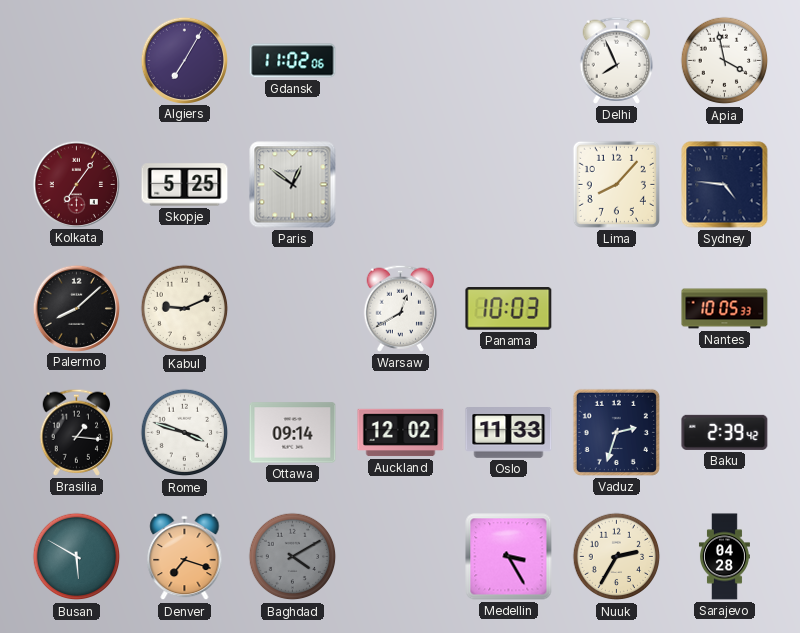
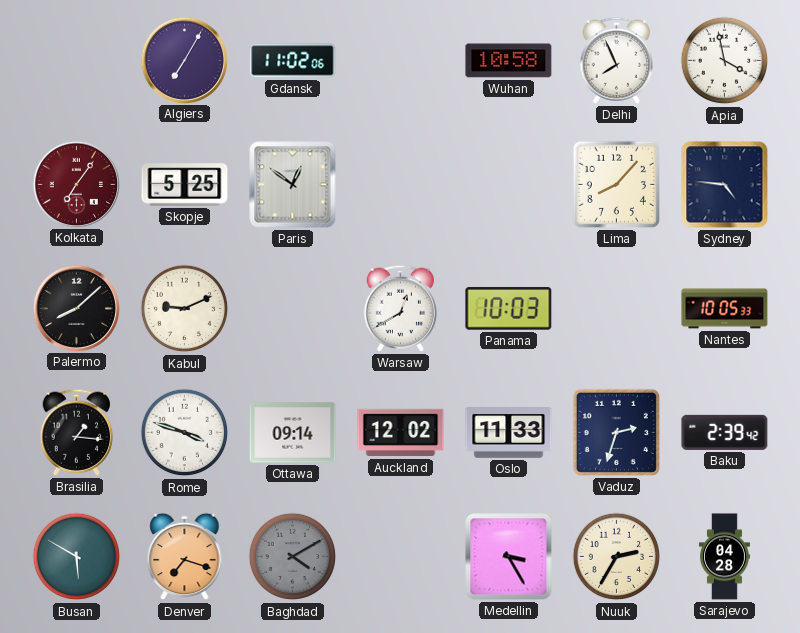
Wuhan: none -> 10:58 (509, 61)
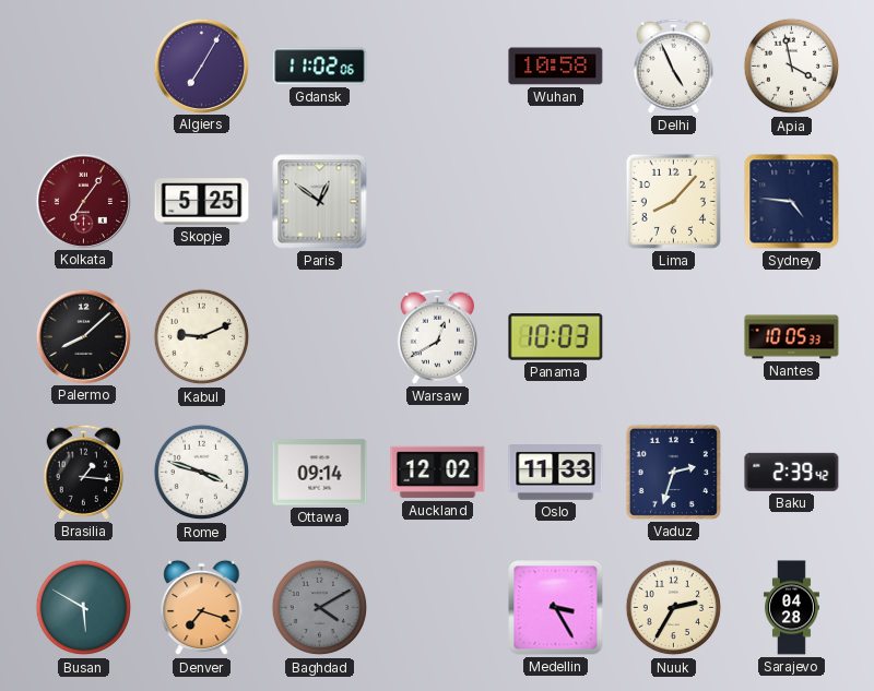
Delhi: 7:56 -> 4:56 (674, 65)
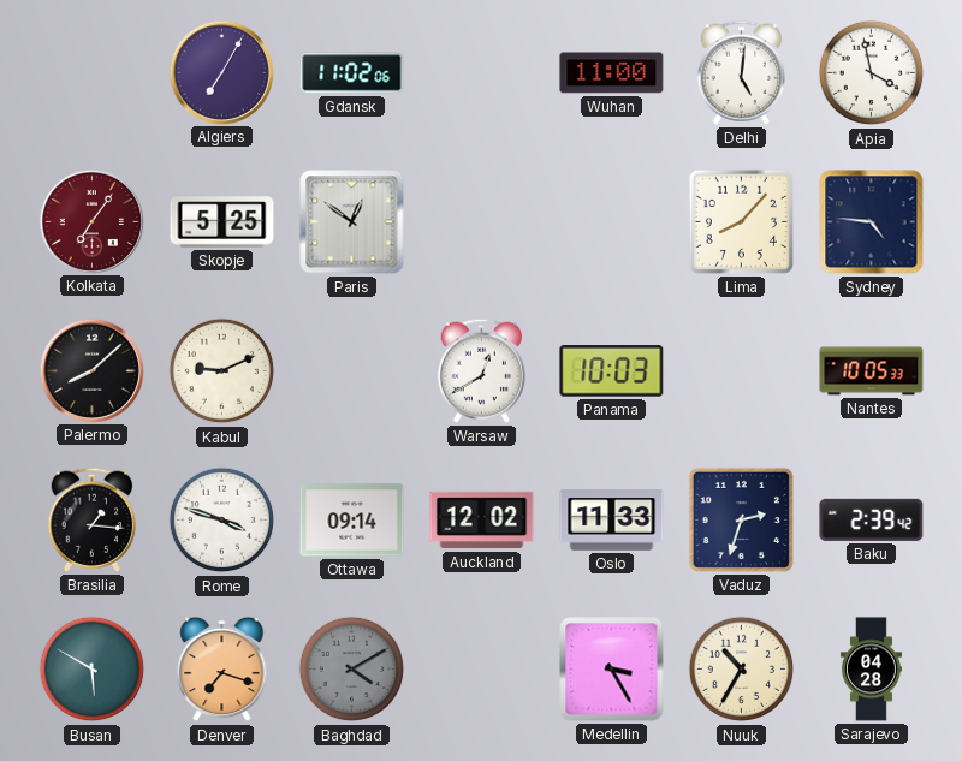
Wuhan: 10:58 -> 11:00 (612, 73)
Delhi: 4:56 -> 5:01 (742, 72)
Nuuk: 2:35 -> 10:35 (742, 670)
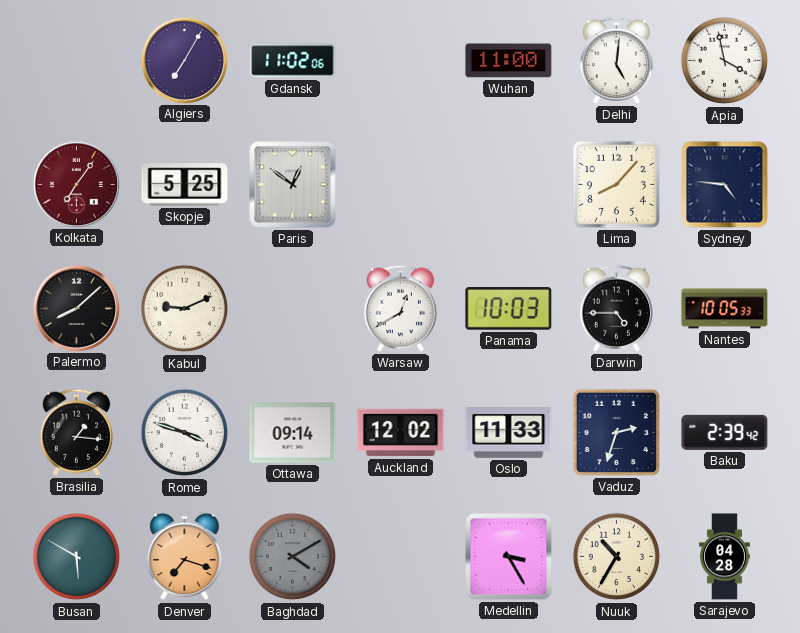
Darwin: none -> 4:45 (617, 308)
